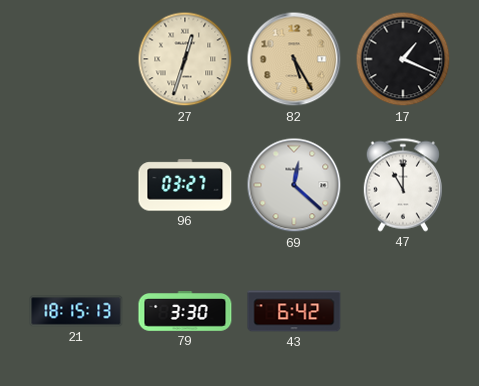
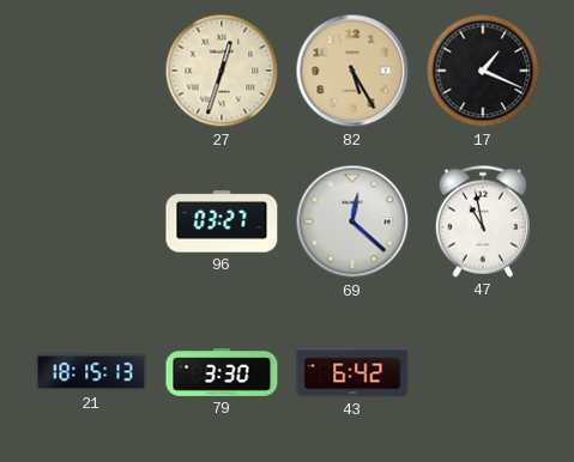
47: 11:00 -> 10:58 (483, 221)
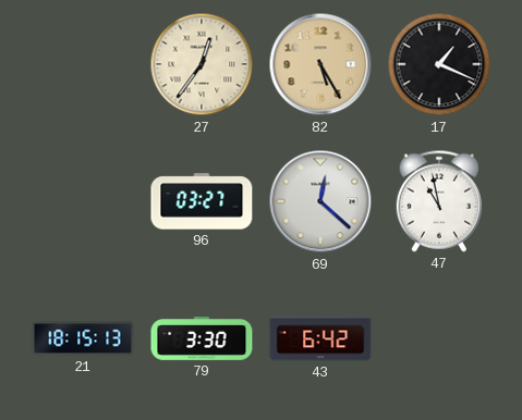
27: 12:33 -> 12:36 (202, 64)
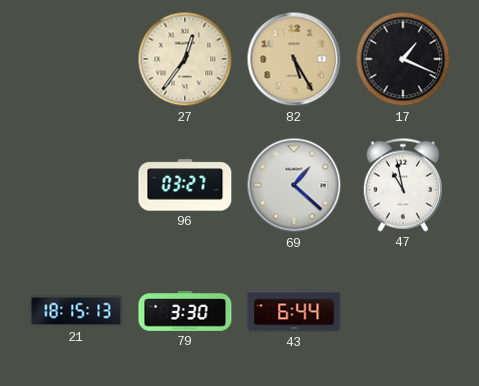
69: 12:22 -> 1:22 (294, 185)
43: 6:42 -> 6:44 (294, 311)
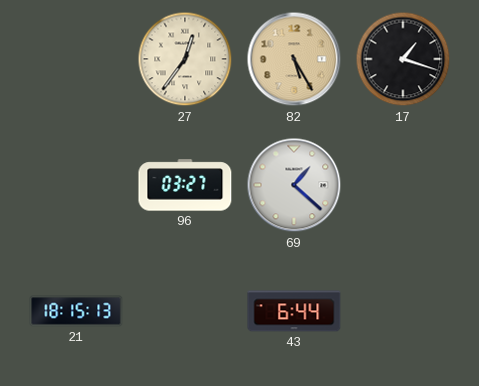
17: 1:19 -> 1:18 (403, 59)
47: 10:58 -> none (403, 185)
79: 3:30 -> none (185, 311)
